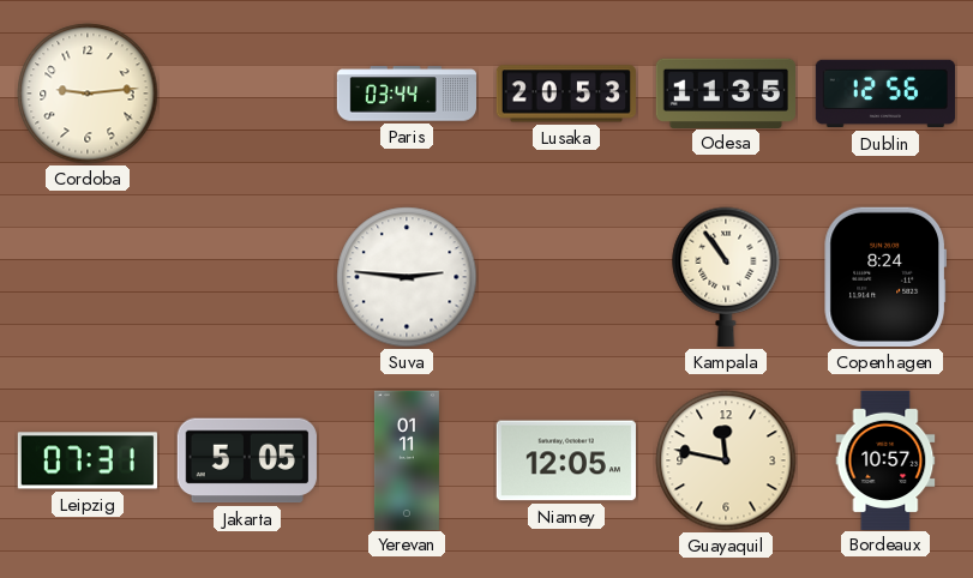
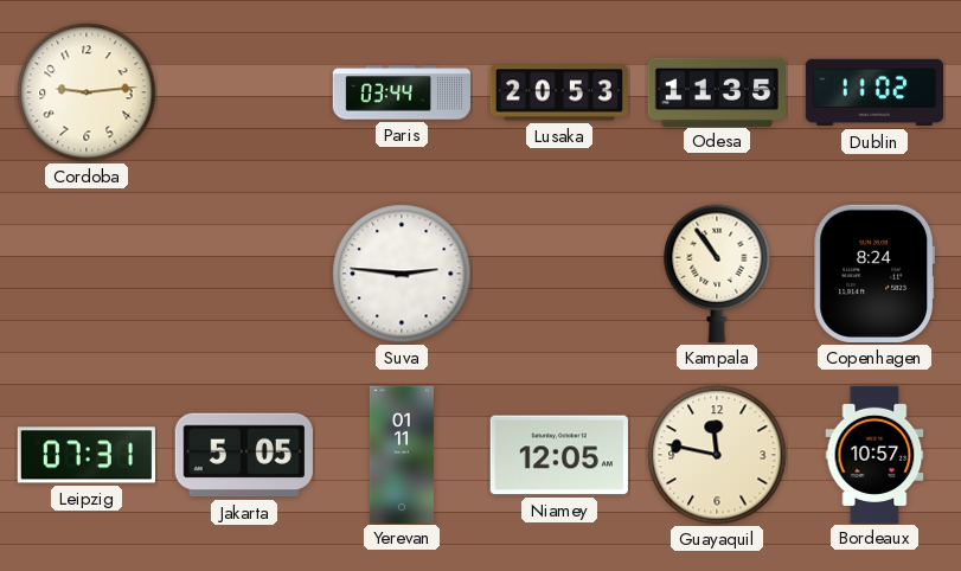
Dublin: 12:56 -> 11:02 (873, 92)
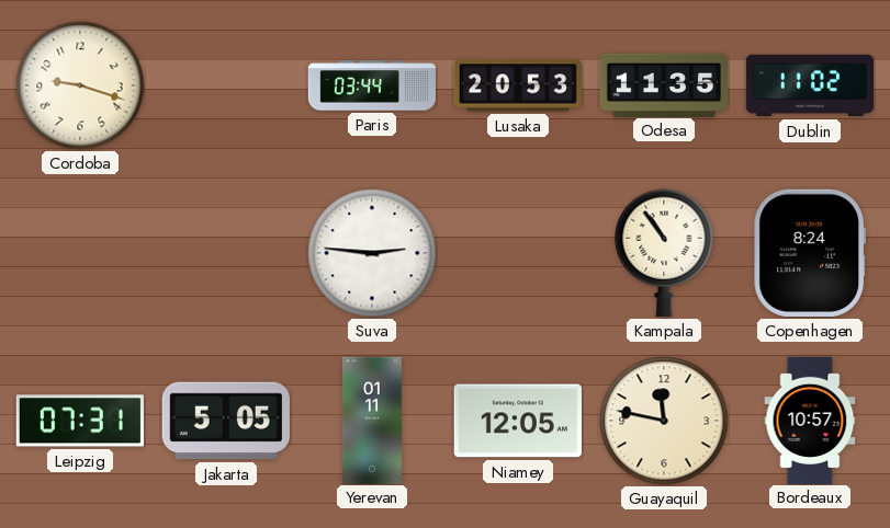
Cordoba: 9:14 -> 9:18 (80, 85)
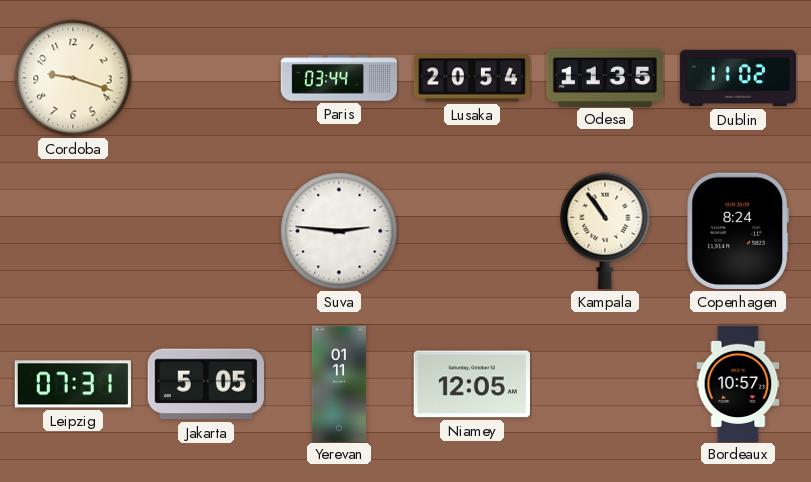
Lusaka: 20:53 -> 20:54 (472, 78)
Guayaquil: 11:47 -> none (664, 421)
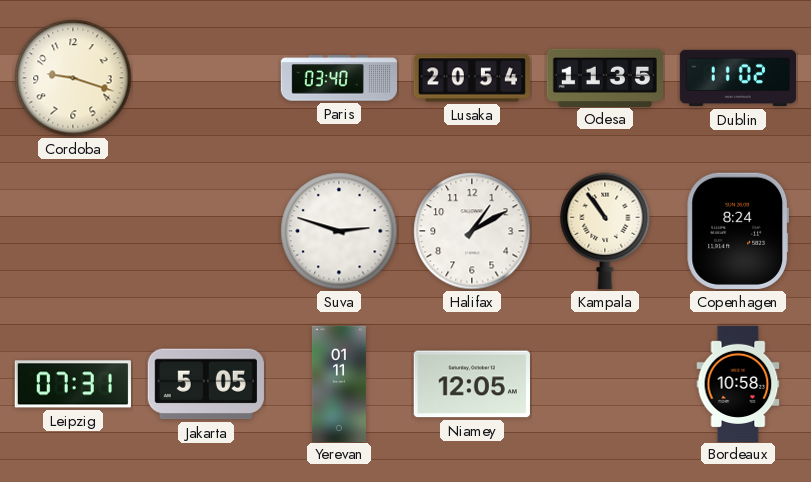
Paris: 03:44 -> 03:40 (338, 78)
Suva: 2:46 -> 2:48 (339, 231)
Halifax: none -> 1:10 (472, 231)
Bordeaux: 10:57 -> 10:58 (738, 383)
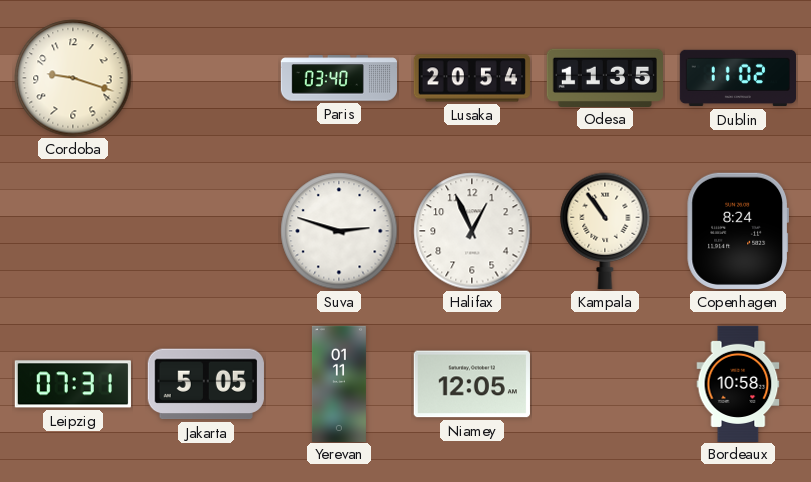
Halifax: 1:10 -> 12:56 (472, 231)
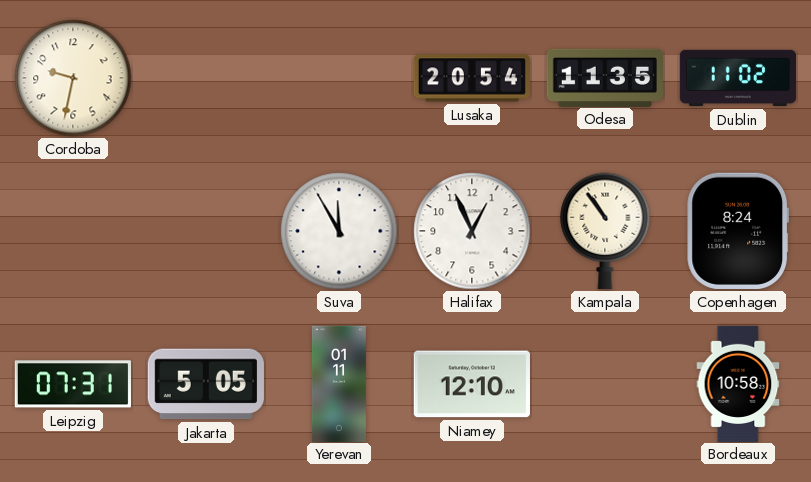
Cordoba: 9:18 -> 9:32 (73, 78)
Paris: 03:40 -> none (338, 78)
Suva: 2:48 -> 11:55 (339, 231)
Niamey: 12:05 -> 12:10 (472, 384)
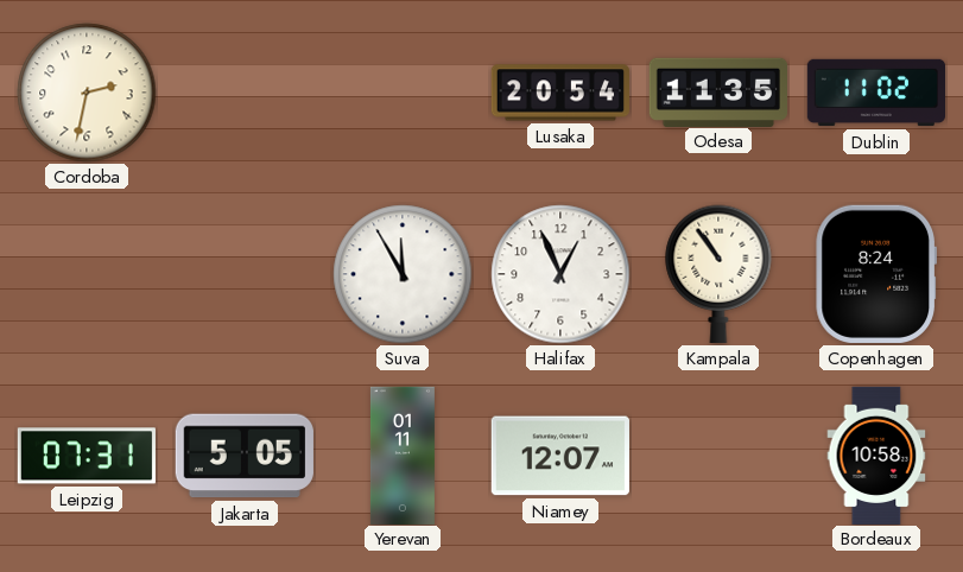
Cordoba: 9:32 -> 2:32 (87, 93)
Niamey: 12:10 -> 12:07 (560, 456)
